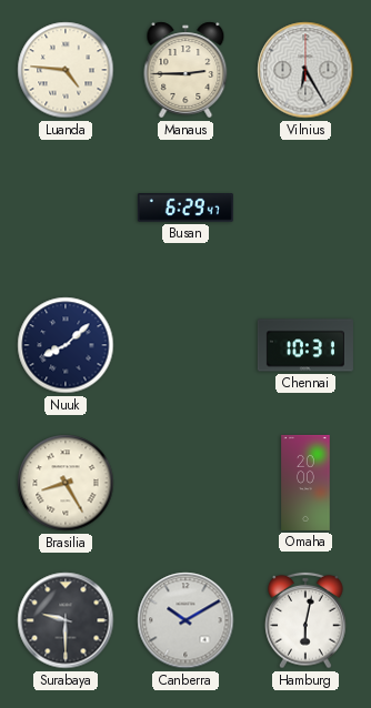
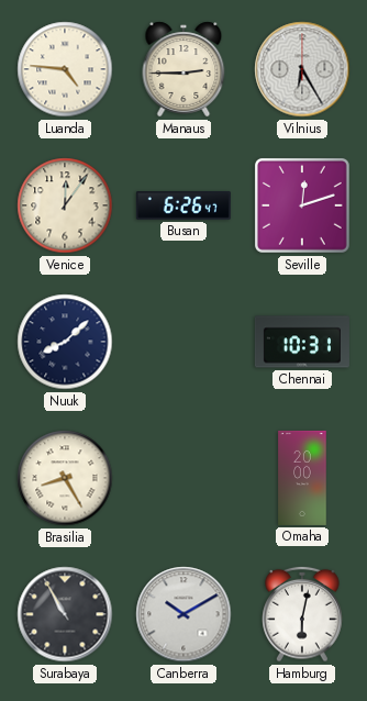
Venice: none -> 12:06 (65, 205)
Busan: 6:29 -> 6:26 (183, 207)
Seville: none -> 12:12 (302, 205)
Surabaya: 9:30 -> 10:55 (65, 614)
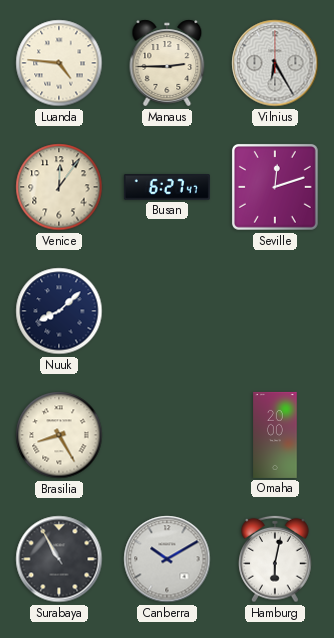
Busan: 6:26 -> 6:27 (167, 188)
Chennai: 10:31 -> none (302, 342)
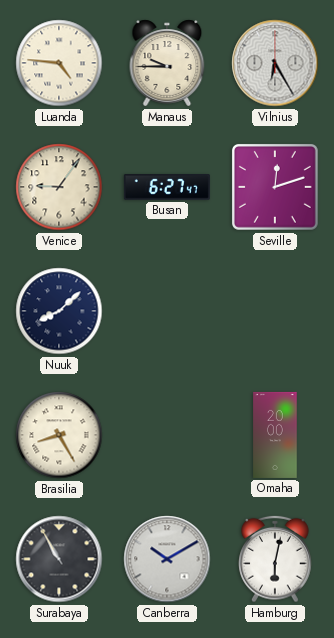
Manaus: 2:45 -> 9:45 (167, 63)
Venice: 12:06 -> 9:06 (59, 187)
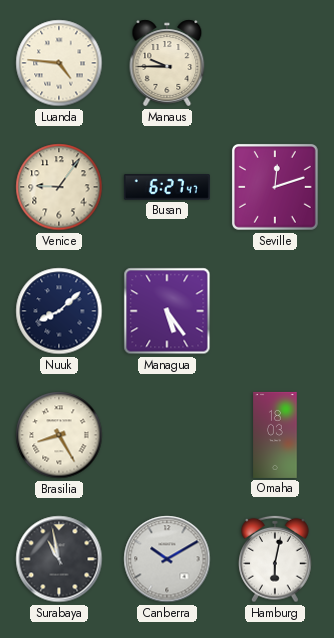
Vilnius: 6:25 -> none (275, 63)
Managua: none -> 5:24 (167, 311)
Omaha: 20:00 -> 18:03 (275, 435)
Surabaya: 10:55 -> 10:58 (59, 559)
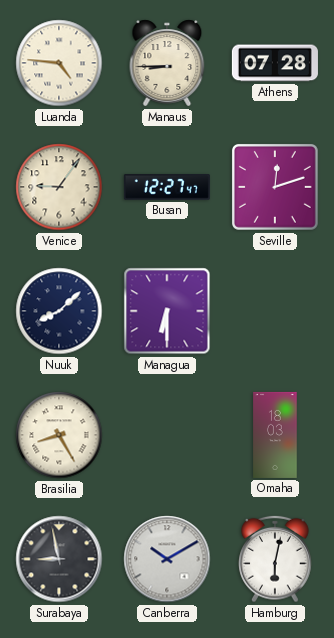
Manaus: 9:45 -> 8:45 (167, 63)
Athens: none -> 07:28 (275, 63)
Busan: 6:27 -> 12:27 (167, 188)
Managua: 5:24 -> 6:30 (167, 311)
Surabaya: 10:58 -> 8:58 (59, 559)
